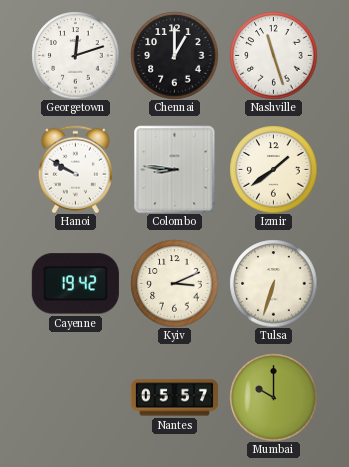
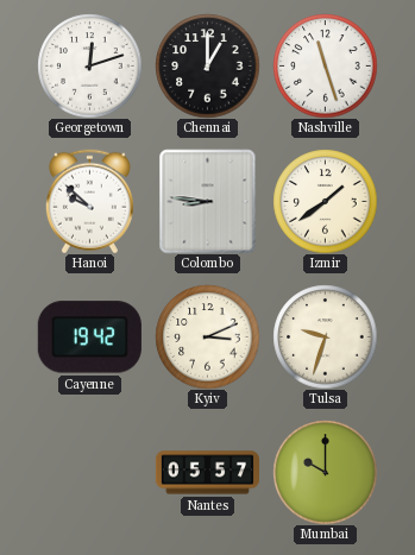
Hanoi: 9:50 -> 9:52 (89, 201)
Tulsa: 6:33 -> 9:33 (325, 336)
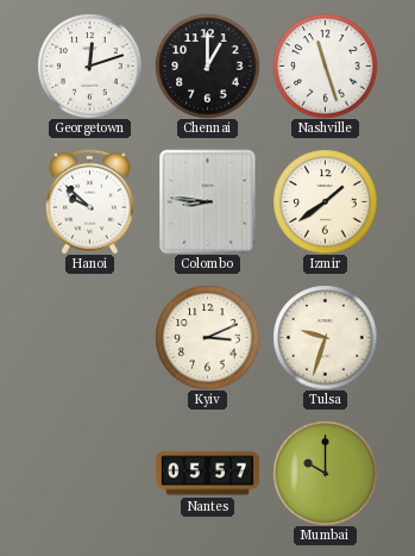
Cayenne: 19:42 -> none (89, 338)
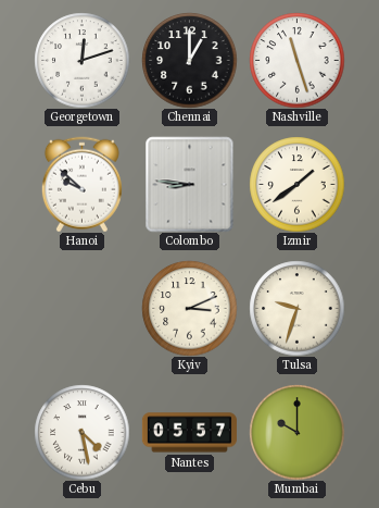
Cebu: none -> 4:28 (81, 432)
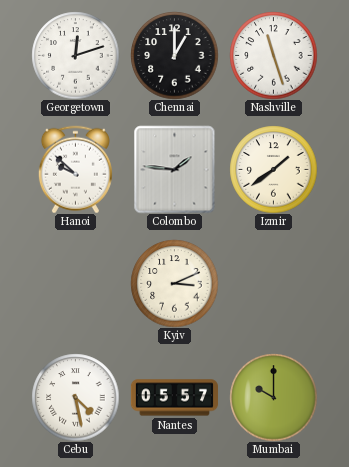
Colombo: 8:46 -> 1:46 (175, 169)
Tulsa: 9:33 -> none (296, 308)
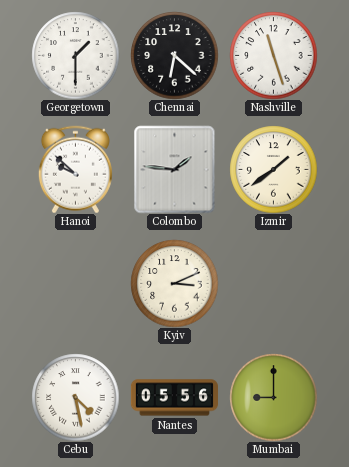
Georgetown: 12:12 -> 1:30 (75, 55)
Chennai: 1:00 -> 6:22 (174, 55)
Nantes: 05:57 -> 05:56 (174, 398)
Mumbai: 10:00 -> 9:00 (273, 397)
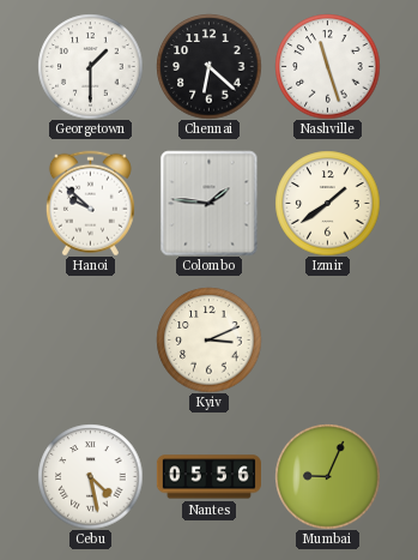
Mumbai: 9:00 -> 9:04 (327, 476)
